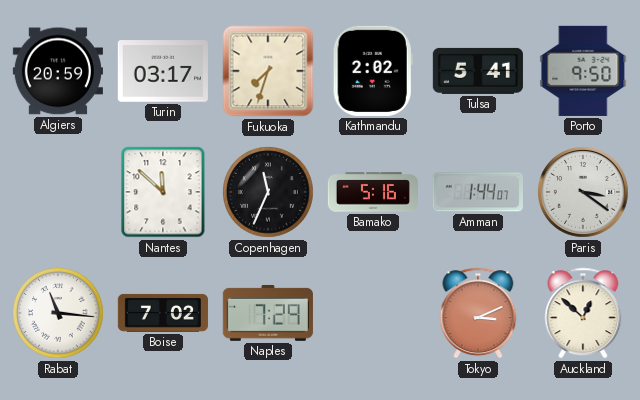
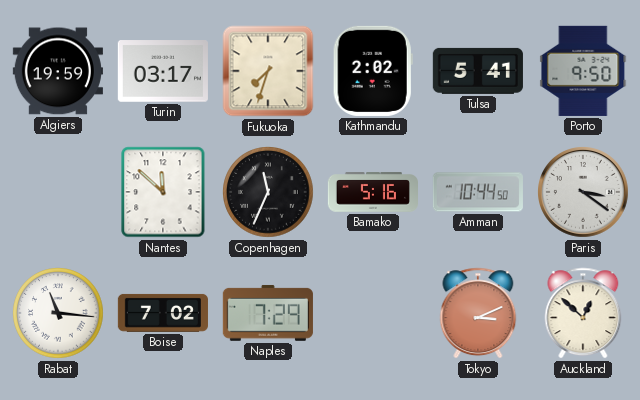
Algiers: 20:59 -> 19:59 (58, 71)
Amman: 1:44 -> 10:44 (478, 192)
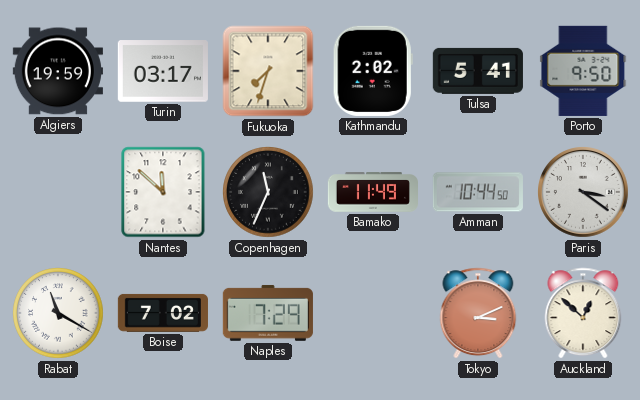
Bamako: 5:16 -> 11:49 (372, 192)
Rabat: 11:16 -> 11:20 (58, 313)
